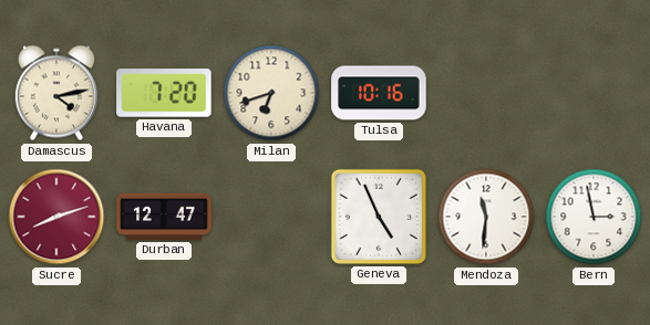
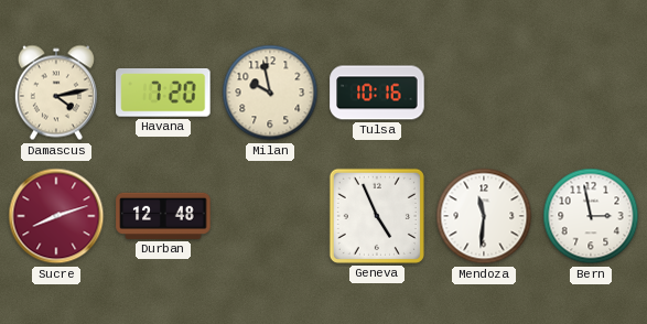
Milan: 6:42 -> 9:58 (270, 93)
Durban: 12:47 -> 12:48 (163, 216)
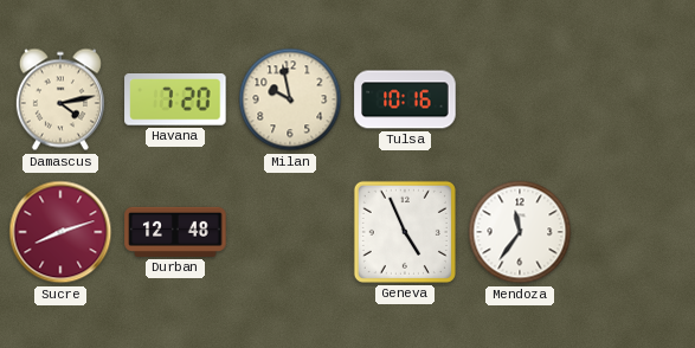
Mendoza: 11:31 -> 11:36 (520, 232)
Bern: 2:58 -> none (591, 216)
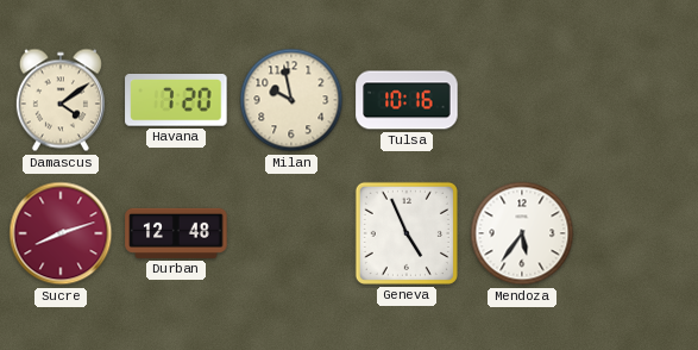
Damascus: 4:13 -> 4:09 (61, 100)
Mendoza: 11:36 -> 5:36 (522, 233)
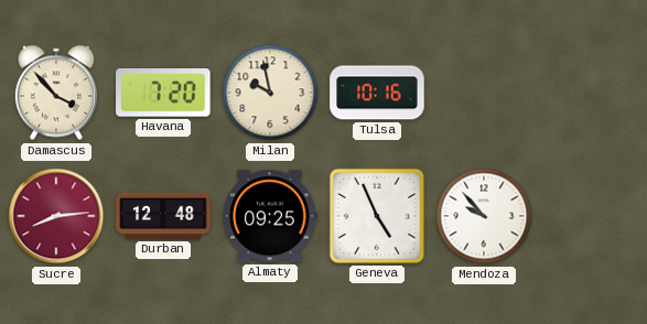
Damascus: 4:09 -> 3:53 (56, 93)
Sucre: 8:12 -> 8:14 (56, 216)
Almaty: none -> 09:25 (270, 216)
Mendoza: 5:36 -> 9:53 (484, 216)
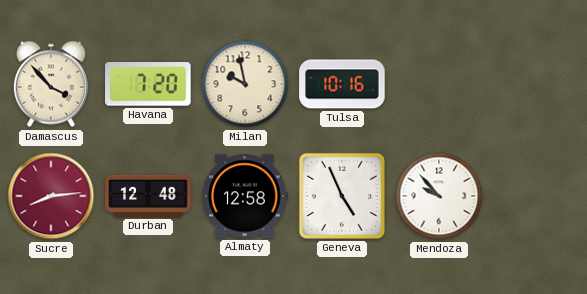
Almaty: 09:25 -> 12:58 (245, 196)
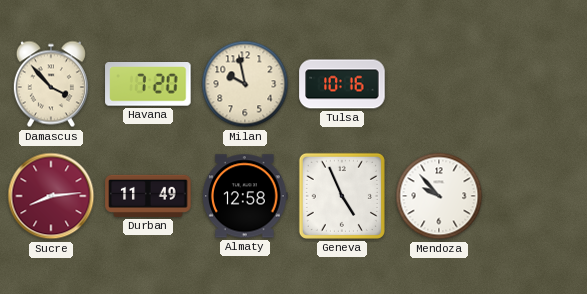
Durban: 12:48 -> 11:49 (148, 196)
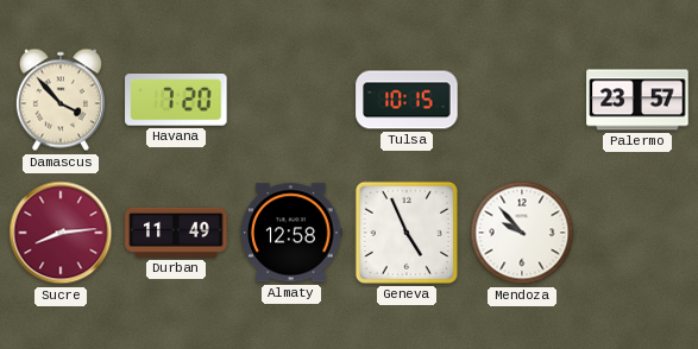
Milan: 9:58 -> none (245, 84)
Tulsa: 10:16 -> 10:15 (407, 100)
Palermo: none -> 23:57 (637, 100)
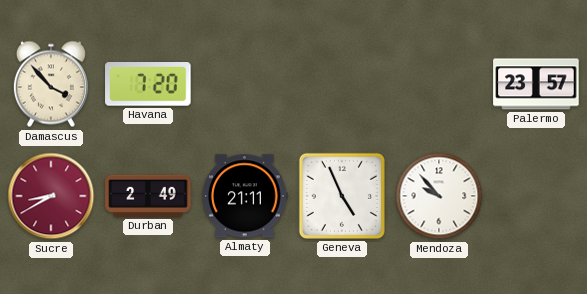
Tulsa: 10:15 -> none (407, 100)
Sucre: 8:14 -> 8:40 (51, 196)
Durban: 11:49 -> 2:49 (148, 196)
Almaty: 12:58 -> 21:11 (245, 196)
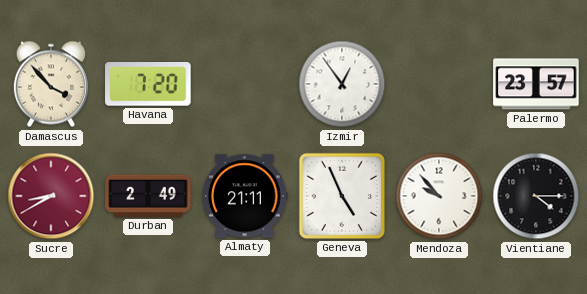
Izmir: none -> 12:54 (342, 84)
Vientiane: none -> 4:15 (536, 196)
